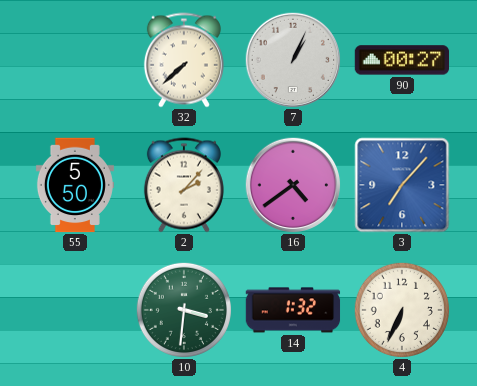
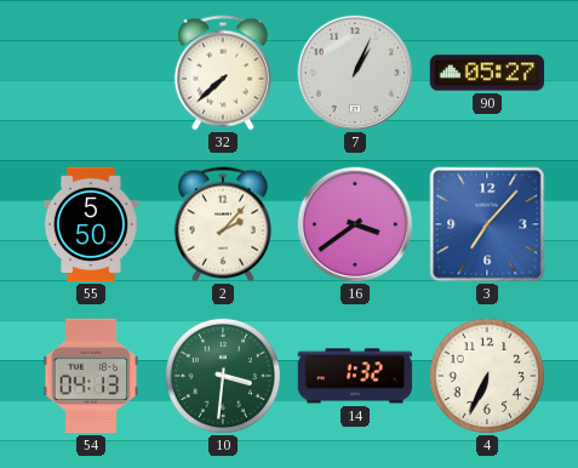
90: 00:27 -> 05:27 (487, 73)
16: 4:39 -> 3:39 (355, 224)
54: none -> 04:13 (91, 376)
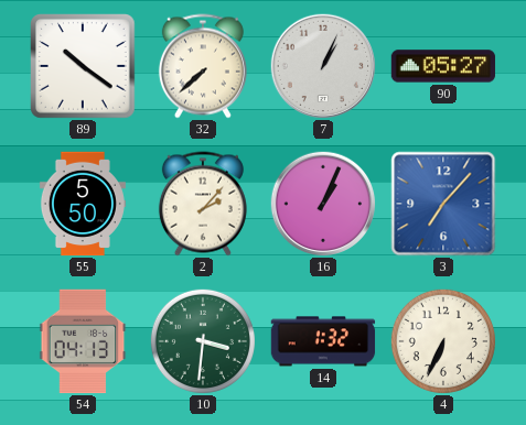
89: none -> 10:21 (84, 67)
16: 3:39 -> 1:04 (323, 204)
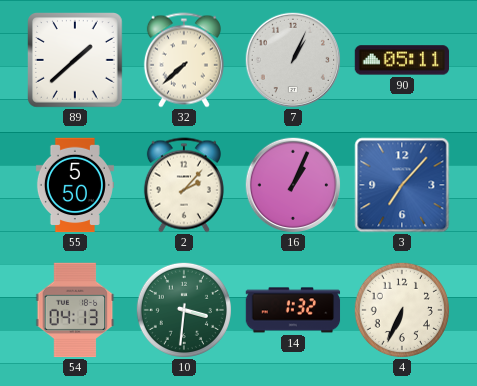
89: 10:21 -> 1:38 (76, 61)
90: 05:27 -> 05:11 (402, 60)
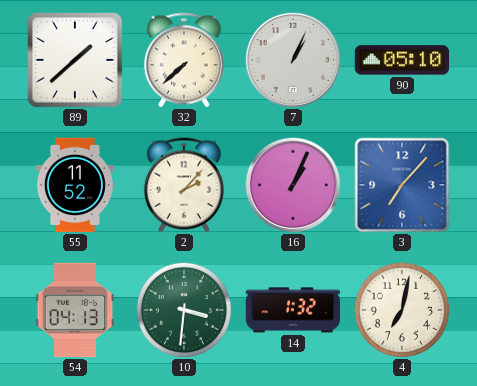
90: 05:11 -> 05:10 (402, 60)
55: 5:50 -> 11:52 (75, 185)
4: 6:34 -> 7:02 (402, 310)
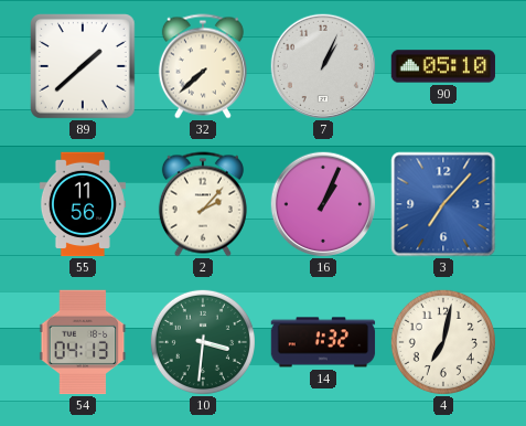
55: 11:52 -> 11:56 (83, 204)
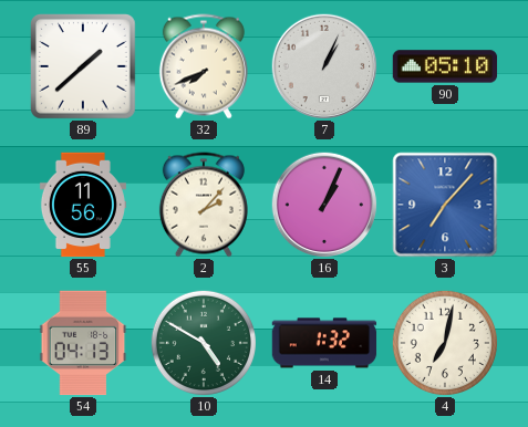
32: 7:38 -> 7:41 (204, 66)
10: 3:31 -> 4:50 (204, 343)
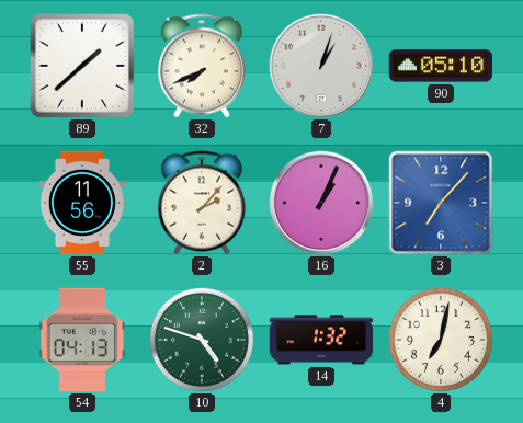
7: 1:04 -> 1:03 (321, 66)
10: 4:50 -> 4:48 (202, 340)
